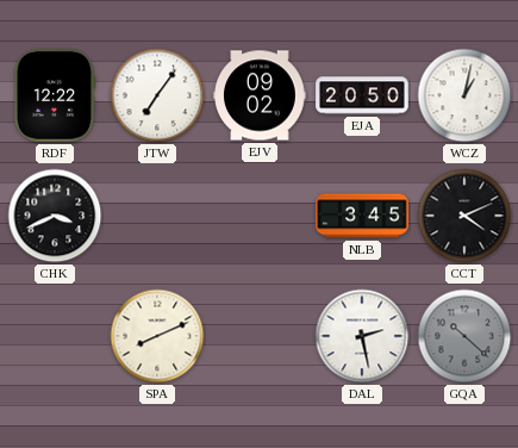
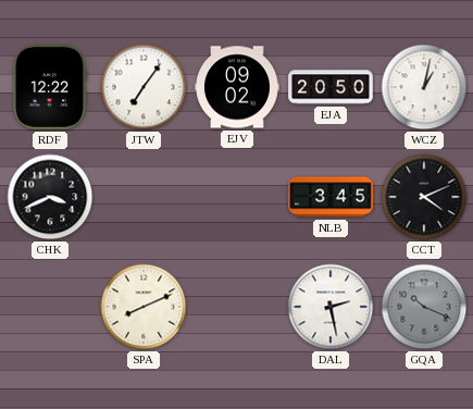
GQA: 10:22 -> 10:19 (424, 307)
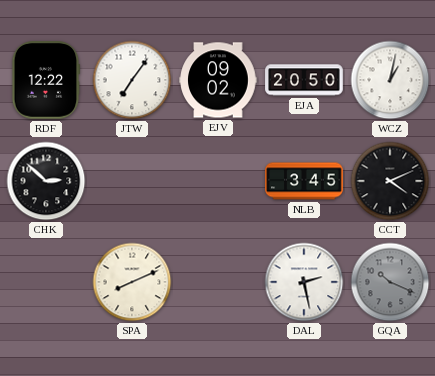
CHK: 3:41 -> 2:52 (46, 181)
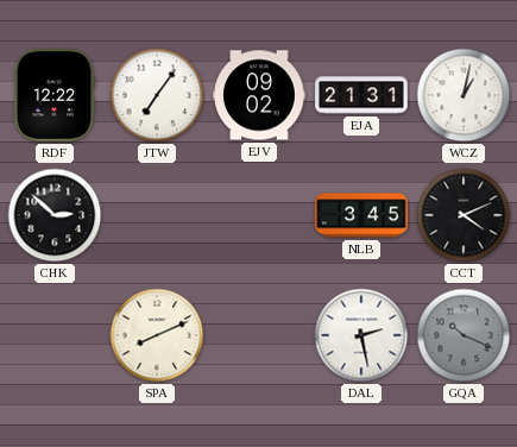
EJA: 20:50 -> 21:31 (361, 95)
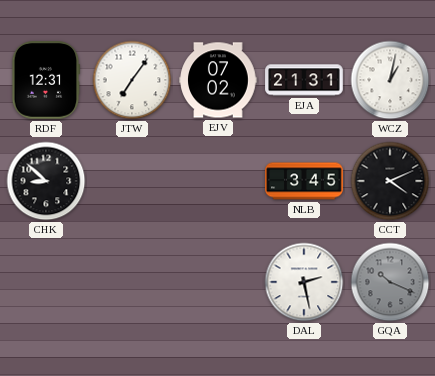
RDF: 12:22 -> 12:31 (46, 80)
EJV: 09:02 -> 07:02 (218, 80)
CHK: 2:52 -> 8:52 (46, 181)
SPA: 8:11 -> none (157, 335)
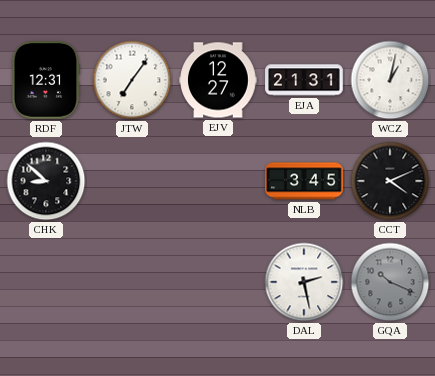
EJV: 07:02 -> 12:27 (218, 80)
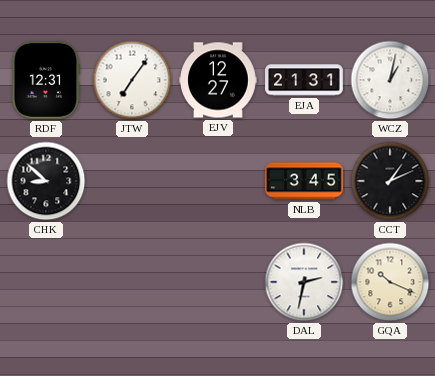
CCT: 4:11 -> 1:11 (390, 181)
DAL: 2:28 -> 2:32 (304, 282)
GQA dial: grey -> cream (390, 282)
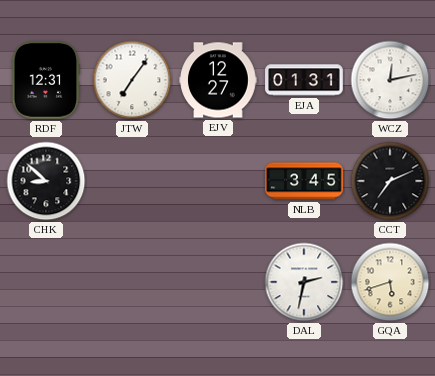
EJA: 21:31 -> 01:31 (304, 80)
WCZ: 1:02 -> 12:13 (390, 80)
CCT: 1:11 -> 7:11 (390, 181)
GQA: 10:19 -> 5:42 (390, 282)
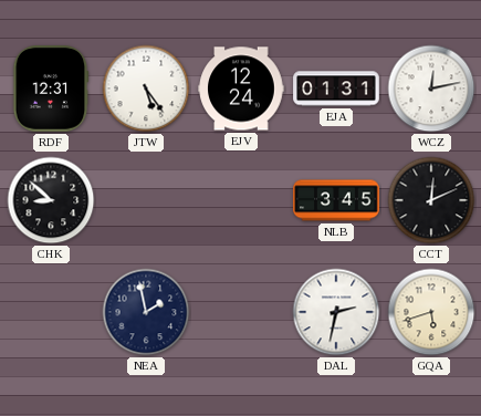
JTW: 7:06 -> 5:24 (146, 89)
EJV: 12:27 -> 12:24 (241, 89)
CCT: 7:11 -> 12:11 (431, 200)
NEA: none -> 1:58 (146, 312)
